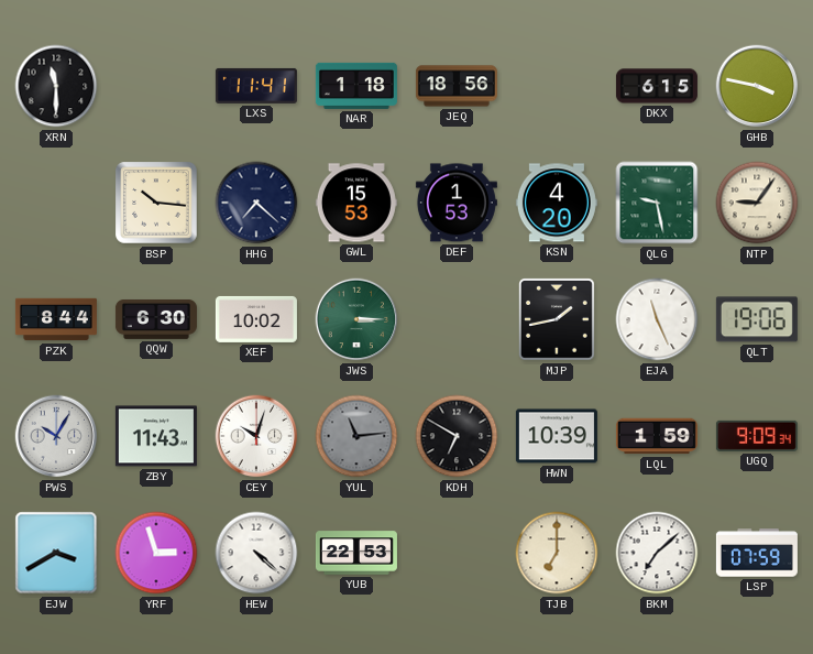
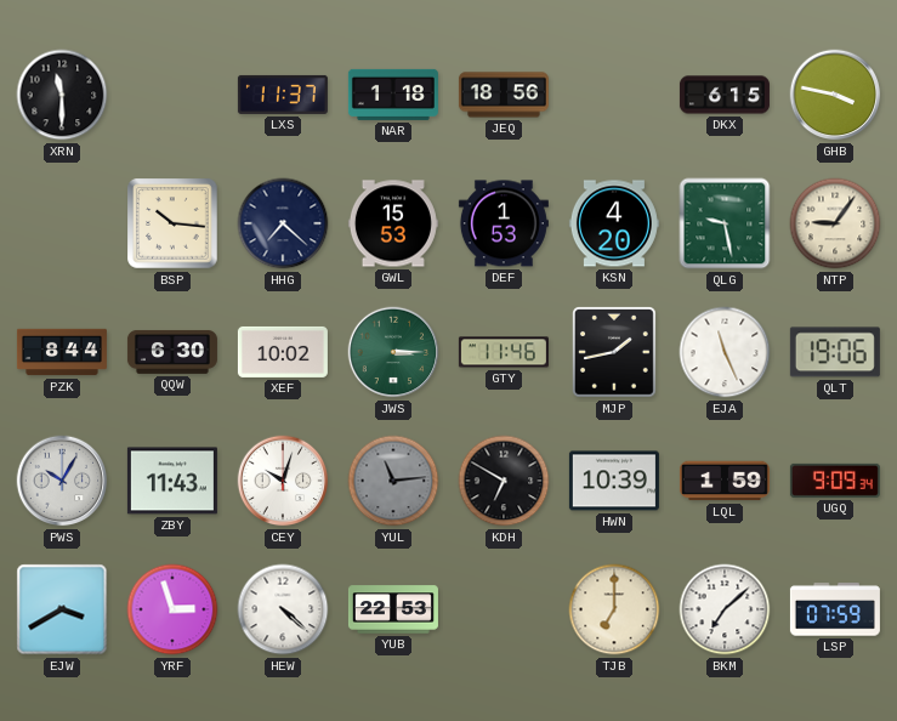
LXS: 11:41 -> 11:37 (283, 95)
GTY: none -> 11:46 (504, 352)
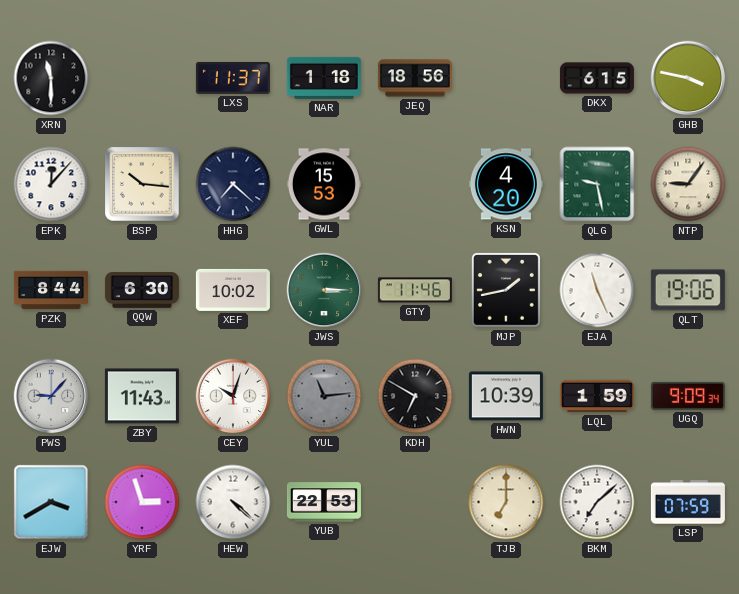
EPK: none -> 12:07 (51, 184)
DEF: 1:53 -> none (504, 223)
PWS: 10:05 -> 9:07 (51, 396)
